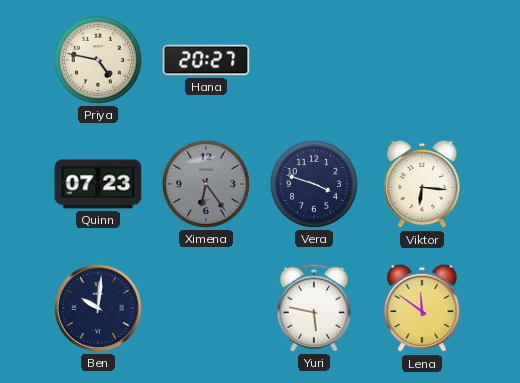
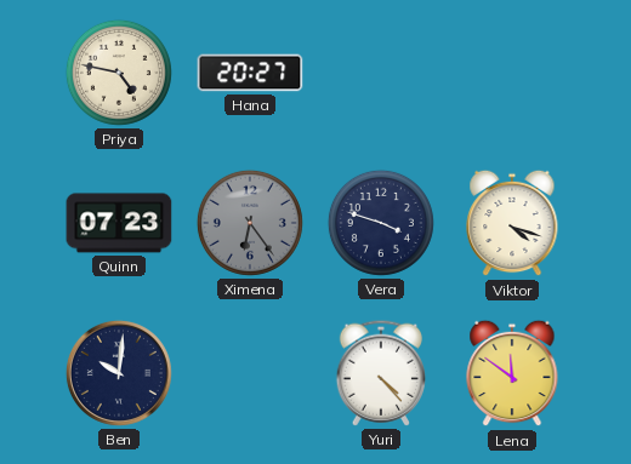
Viktor: 6:16 -> 4:18 (512, 223)
Yuri: 5:47 -> 4:23 (380, 373)
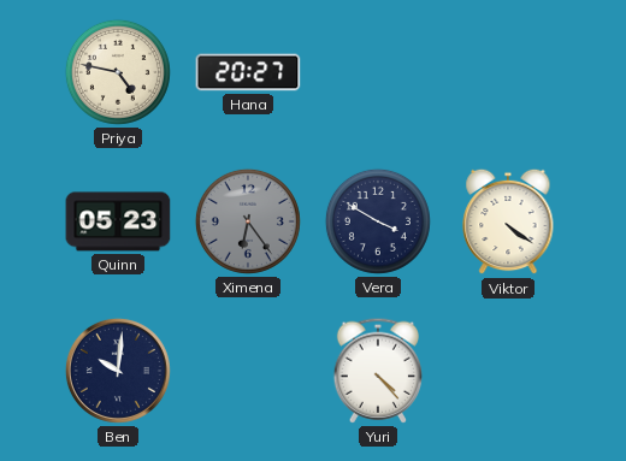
Quinn: 07:23 -> 05:23 (118, 221)
Vera: 3:48 -> 3:50 (378, 221)
Viktor: 4:18 -> 4:21 (508, 221)
Lena: 11:51 -> none (512, 373)
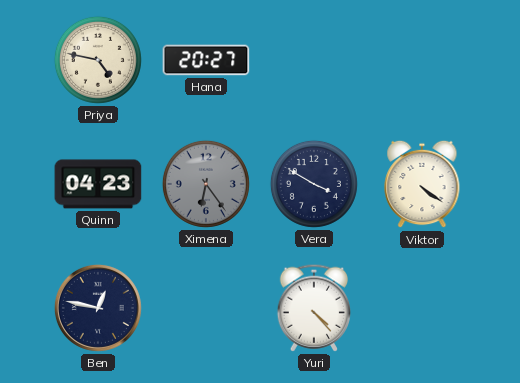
Quinn: 05:23 -> 04:23 (98, 184)
Ben: 10:01 -> 12:47 (98, 308)
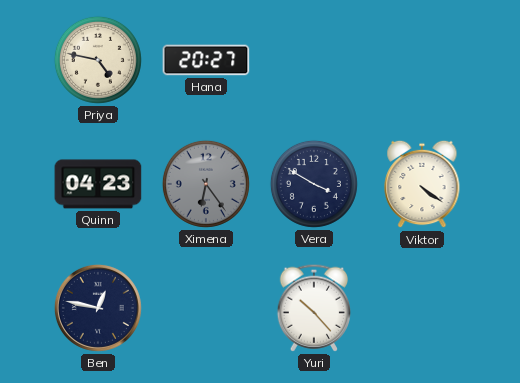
Yuri: 4:23 -> 10:23 (313, 308)
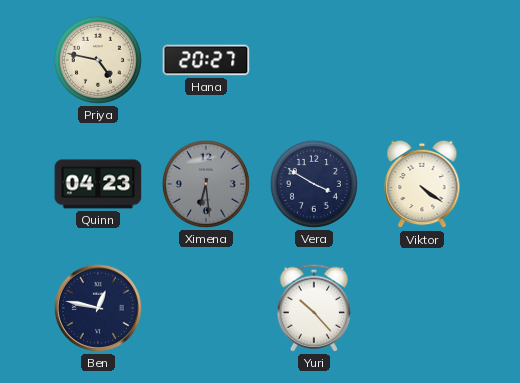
Ximena: 6:24 -> 6:29 (206, 184)
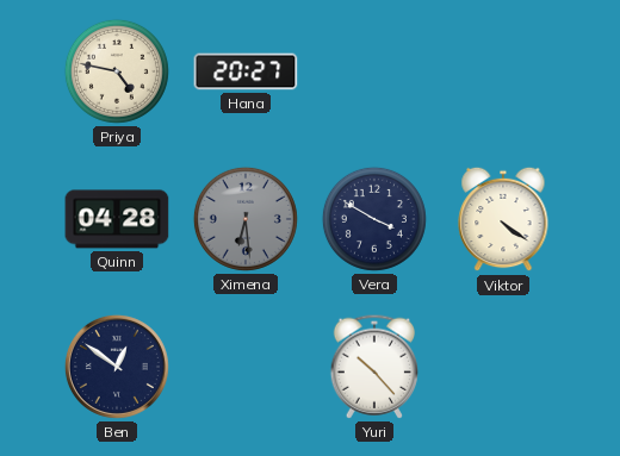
Quinn: 04:23 -> 04:28 (117, 219)
Ben: 12:47 -> 12:51 (117, 367)
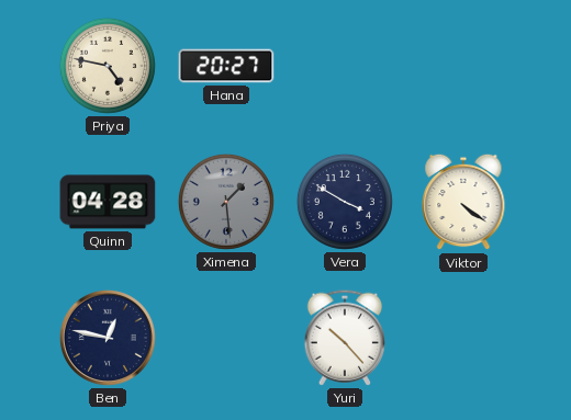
Ximena: 6:29 -> 1:29 (226, 202)
Ben: 12:51 -> 12:47 (108, 338)
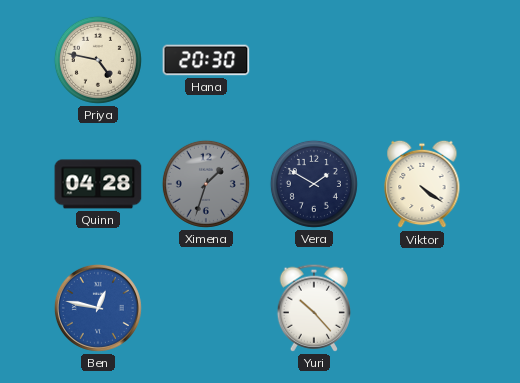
Hana: 20:27 -> 20:30 (206, 60)
Ximena: 1:29 -> 1:33 (206, 184)
Vera: 3:50 -> 1:50 (314, 184)
Ben dial: navy -> blue (98, 308)
